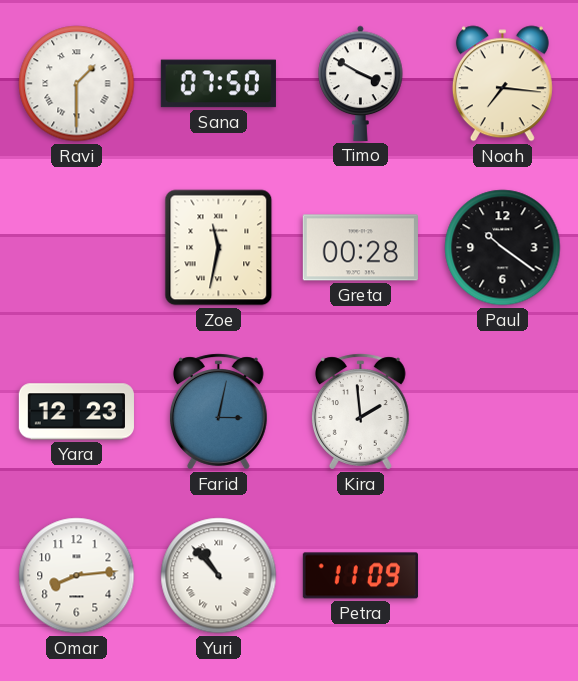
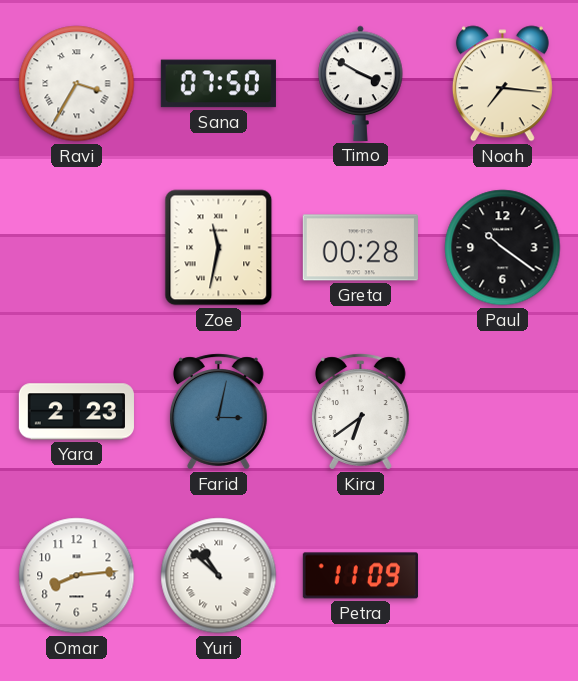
Ravi: 1:30 -> 3:35 (77, 84)
Yara: 12:23 -> 2:23 (76, 412)
Kira: 1:59 -> 6:39 (360, 412)
Yuri: 10:53 -> 10:52 (219, 576)
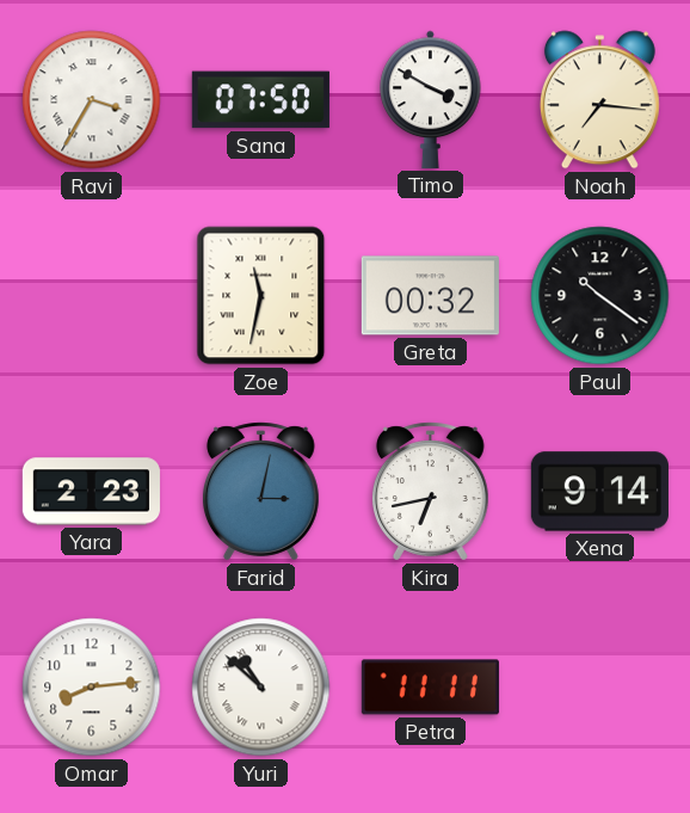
Greta: 00:28 -> 00:32 (430, 296)
Kira: 6:39 -> 6:43 (430, 492)
Xena: none -> 9:14 (599, 492)
Petra: 11:09 -> 11:11 (430, 688)
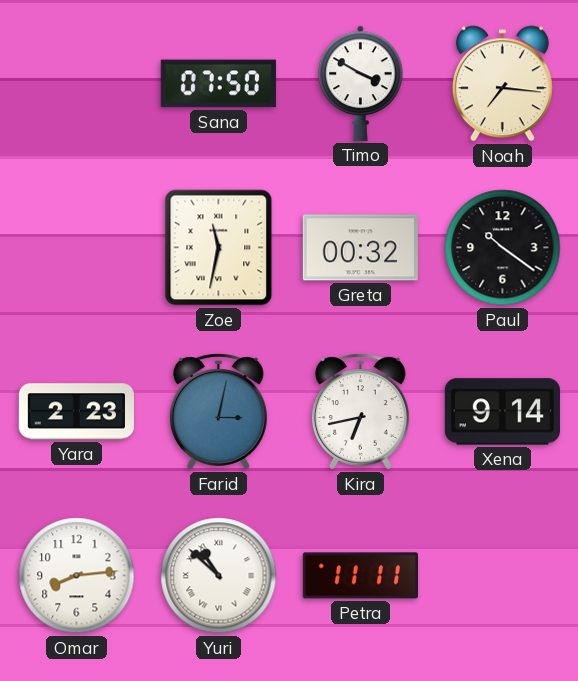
Ravi: 3:35 -> none (92, 100)
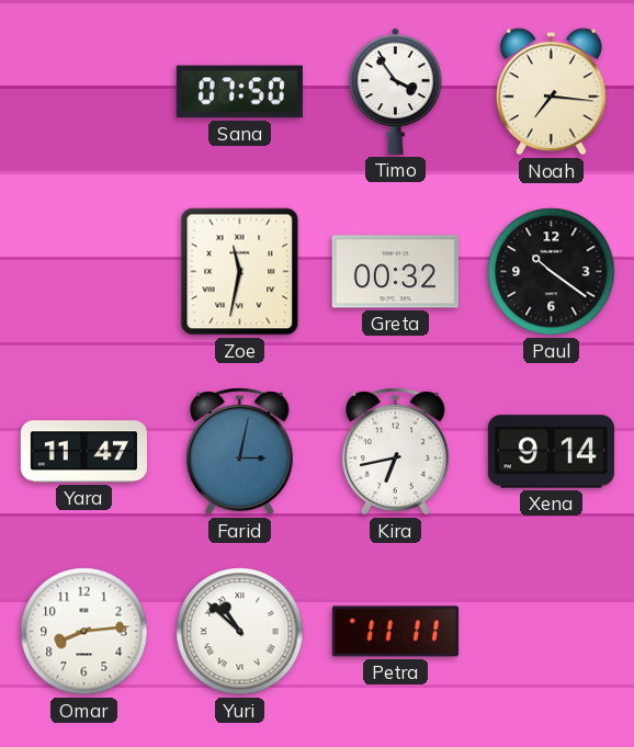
Timo: 3:50 -> 3:54 (396, 91)
Yara: 2:23 -> 11:47 (83, 452)
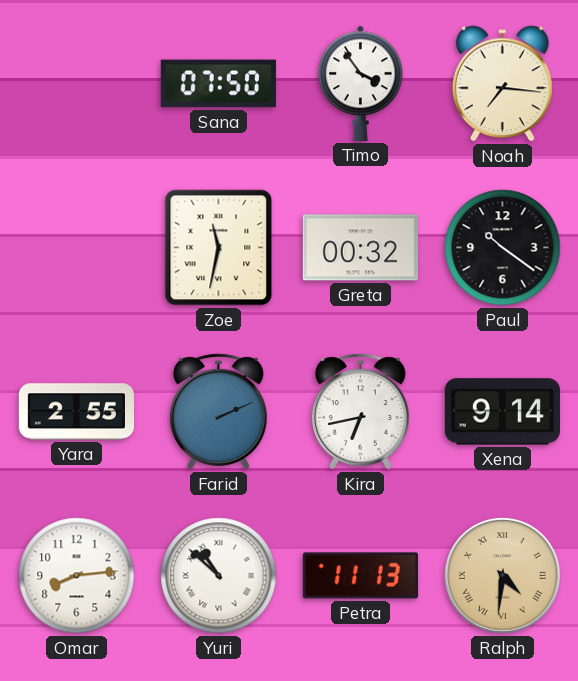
Yara: 11:47 -> 2:55 (76, 412)
Farid: 3:02 -> 2:11 (218, 412)
Petra: 11:11 -> 11:13 (360, 576)
Ralph: none -> 4:31 (502, 575)
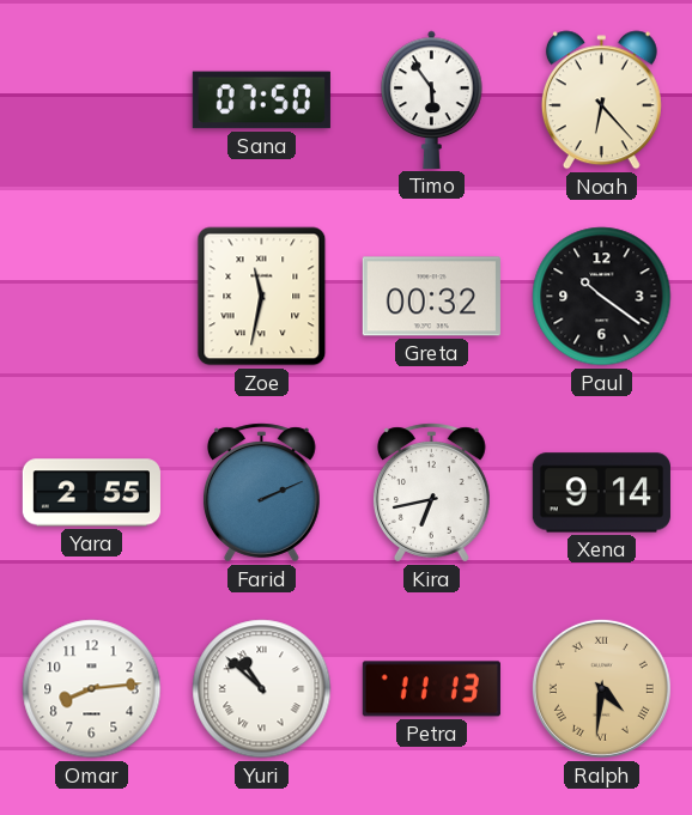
Timo: 3:54 -> 5:54 (432, 99)
Noah: 7:16 -> 6:23 (601, 101)
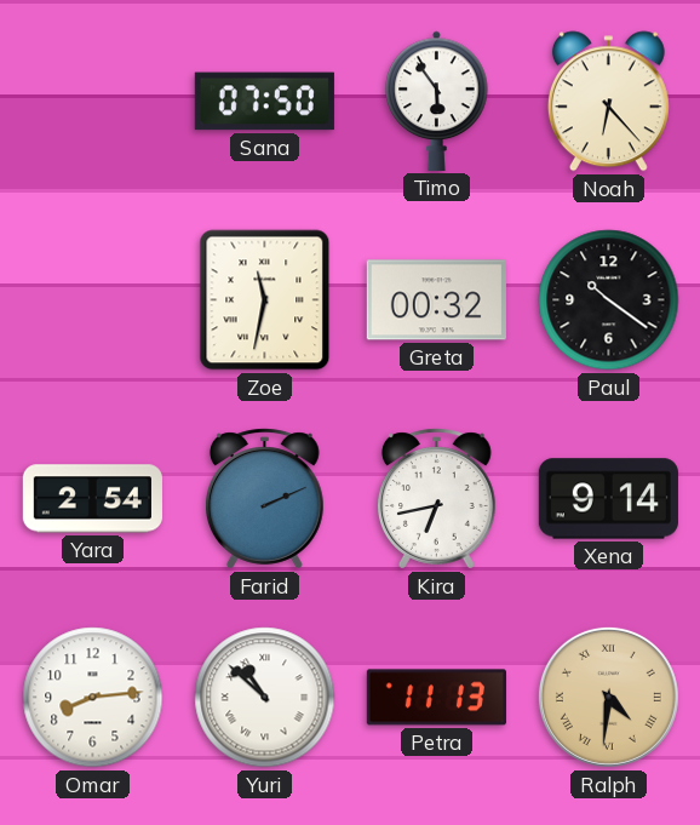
Yara: 2:55 -> 2:54 (92, 499)
